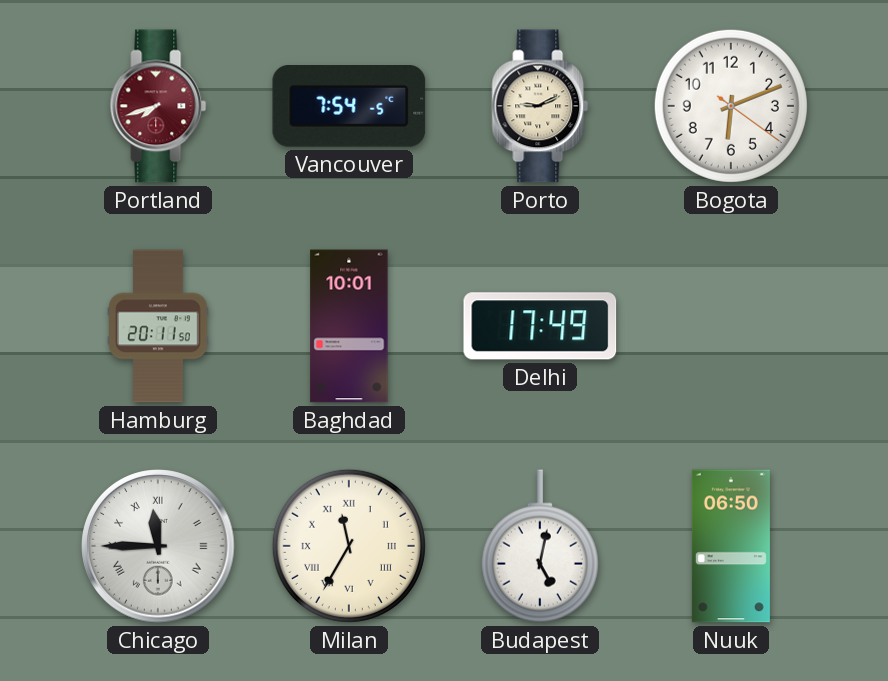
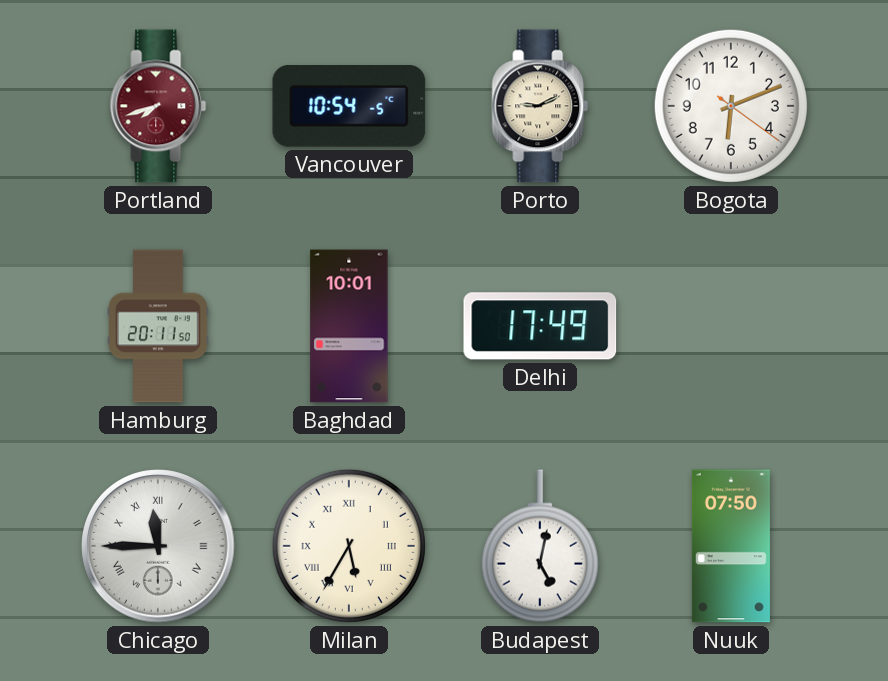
Vancouver: 7:54 -> 10:54 (349, 107)
Milan: 11:35 -> 5:35 (349, 546)
Nuuk: 06:50 -> 07:50 (731, 546)
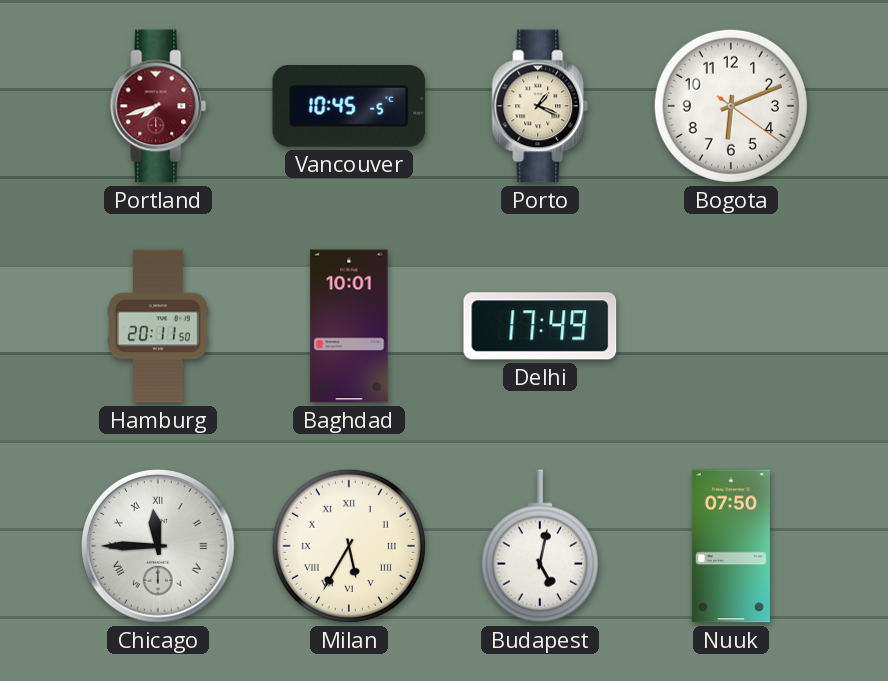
Vancouver: 10:54 -> 10:45 (349, 107)
Porto: 9:11 -> 1:19 (540, 106)
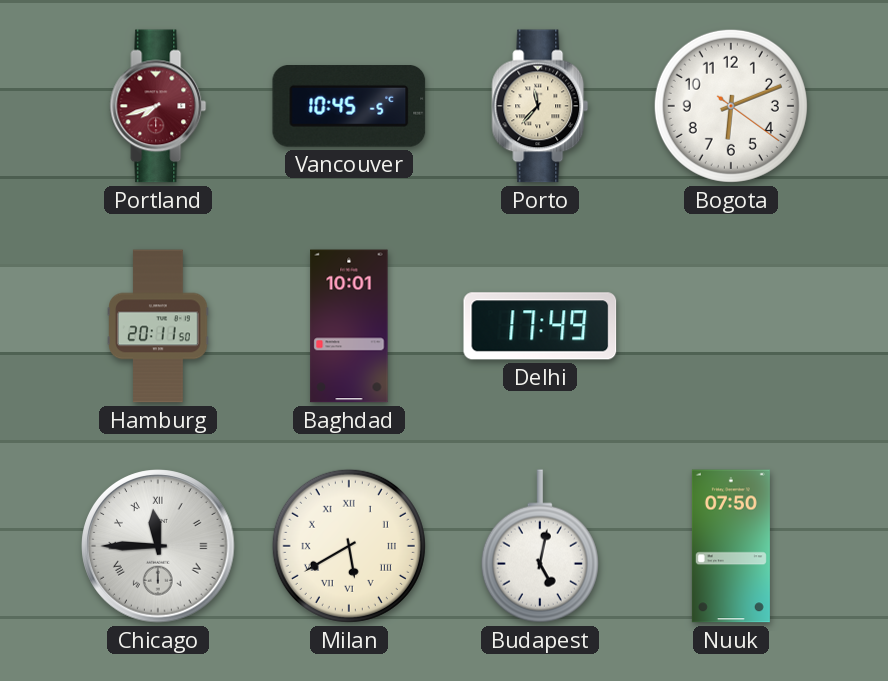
Porto: 1:19 -> 11:37 (540, 106)
Milan: 5:35 -> 5:40 (349, 546)
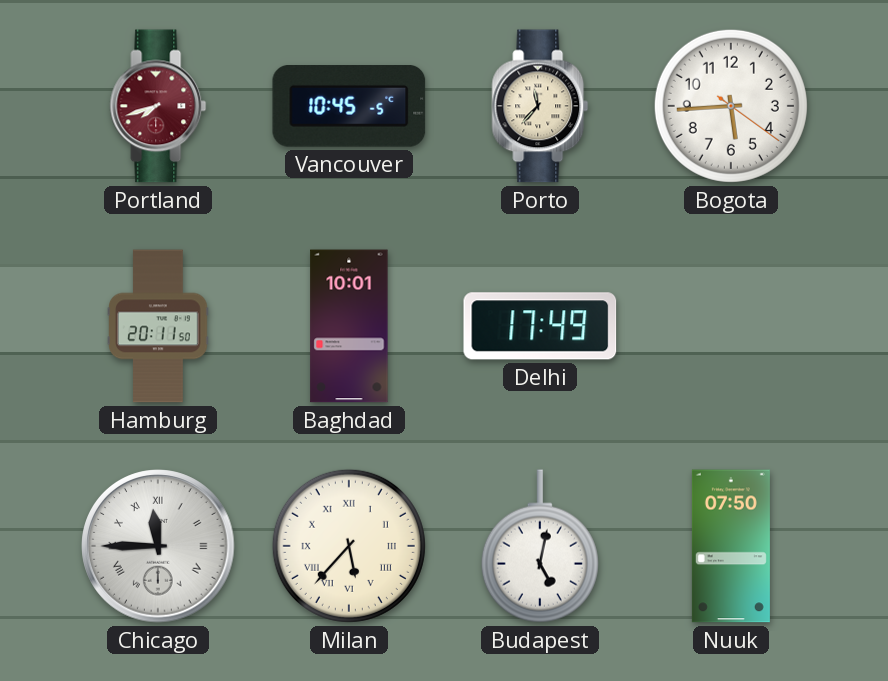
Bogota: 6:11 -> 5:44 (731, 106)
Milan: 5:40 -> 5:37 (349, 546)
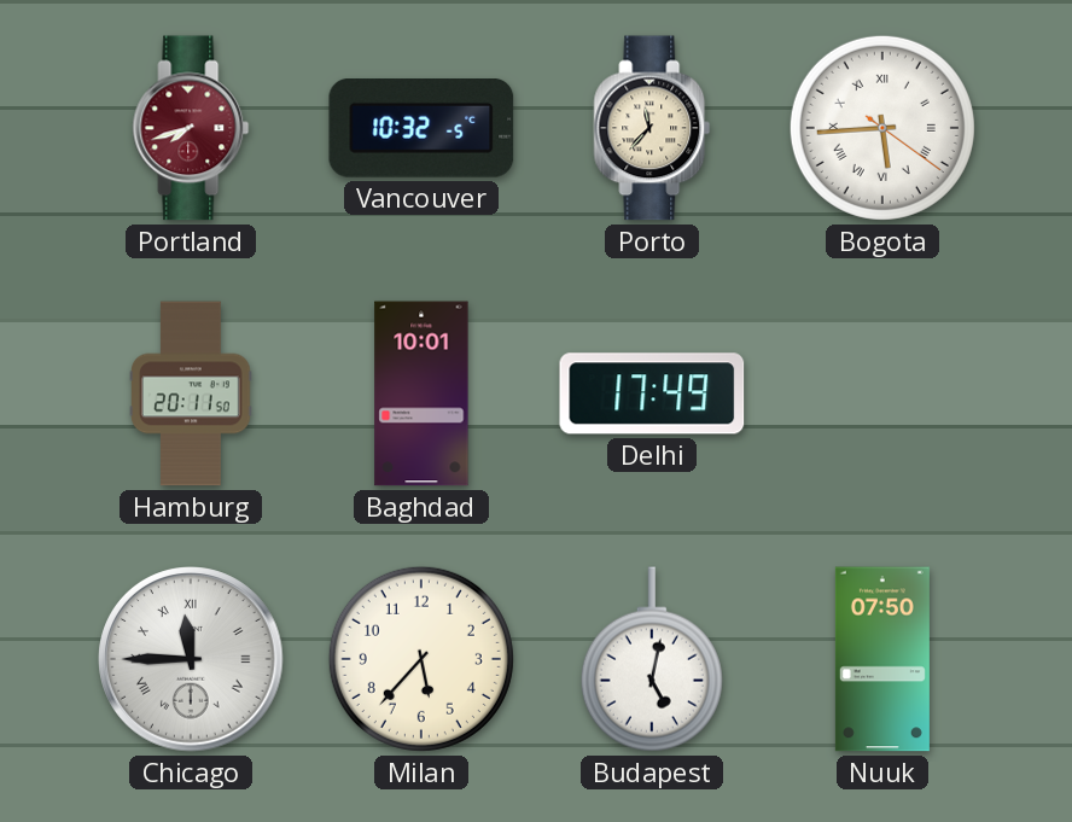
Vancouver: 10:45 -> 10:32 (421, 129)
Bogota numerals: Arabic -> Roman (882, 128)
Milan numerals: Roman -> Arabic (421, 659)
